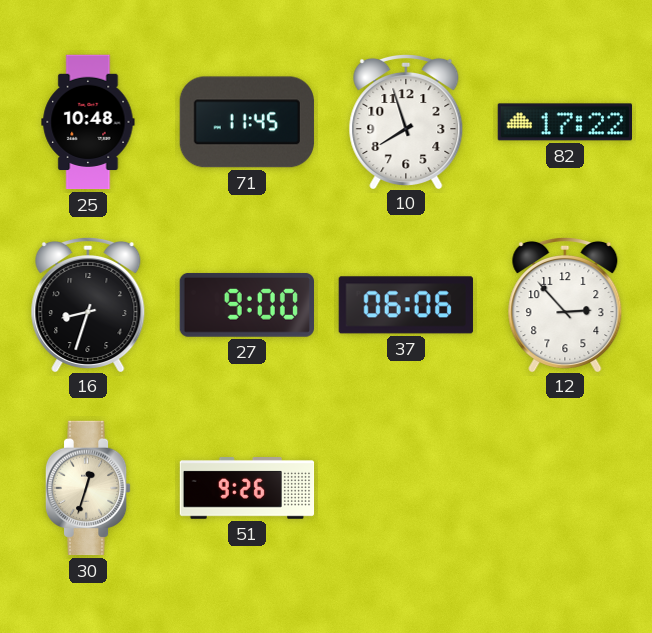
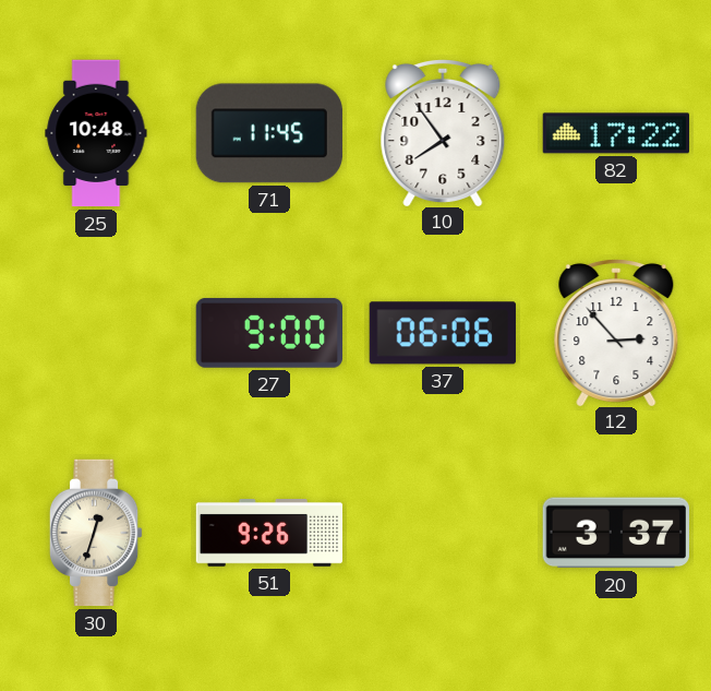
10: 7:57 -> 7:54 (443, 132)
16: 8:33 -> none (88, 304)
20: none -> 3:37 (615, 533)
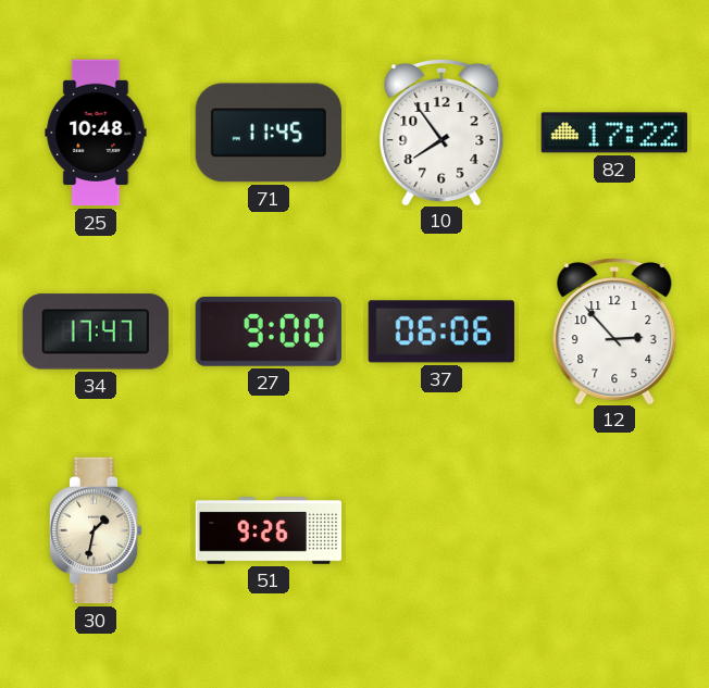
34: none -> 17:47 (96, 332)
30: 12:33 -> 1:32 (96, 530)
20: 3:37 -> none (615, 533)
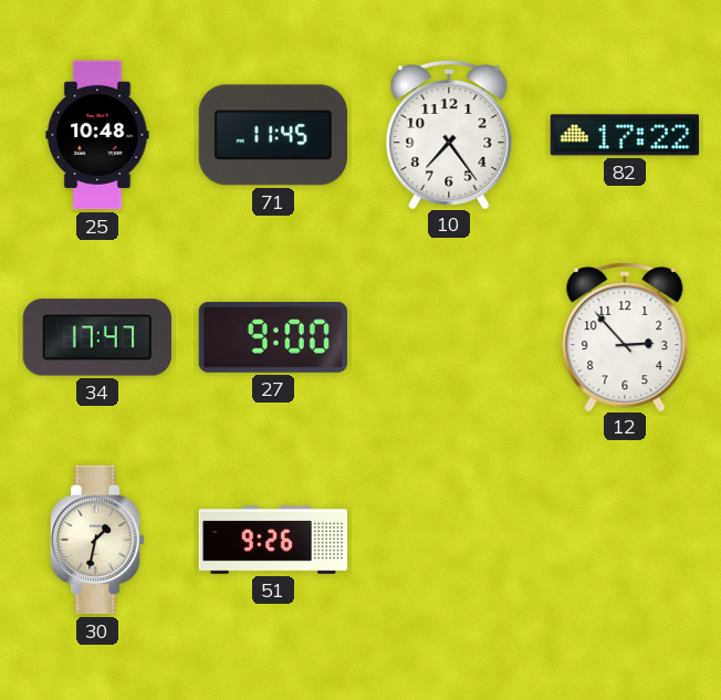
10: 7:54 -> 7:24 (449, 134)
37: 06:06 -> none (441, 332)
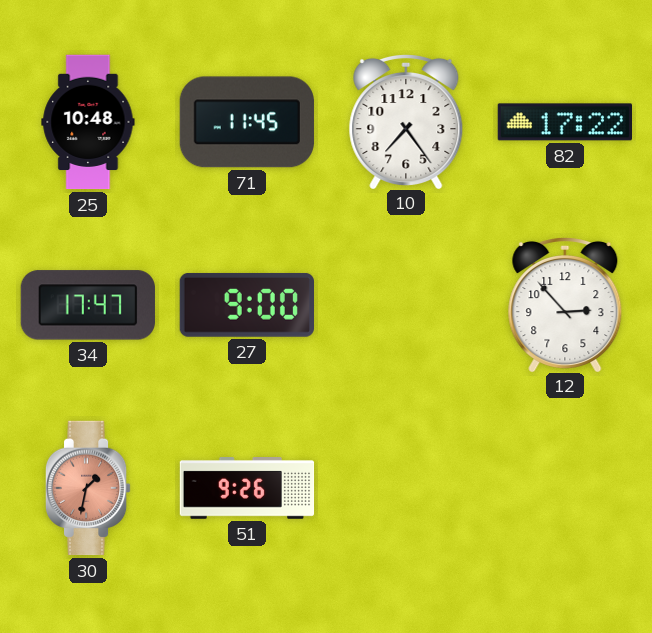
30 dial: cream -> salmon (88, 488)
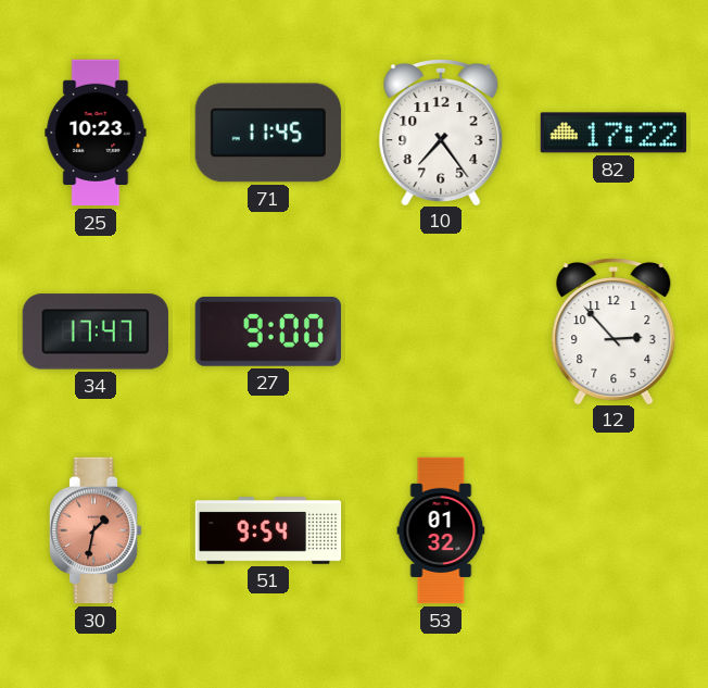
25: 10:48 -> 10:23 (96, 133)
51: 9:26 -> 9:54 (268, 531)
53: none -> 01:32 (441, 530)
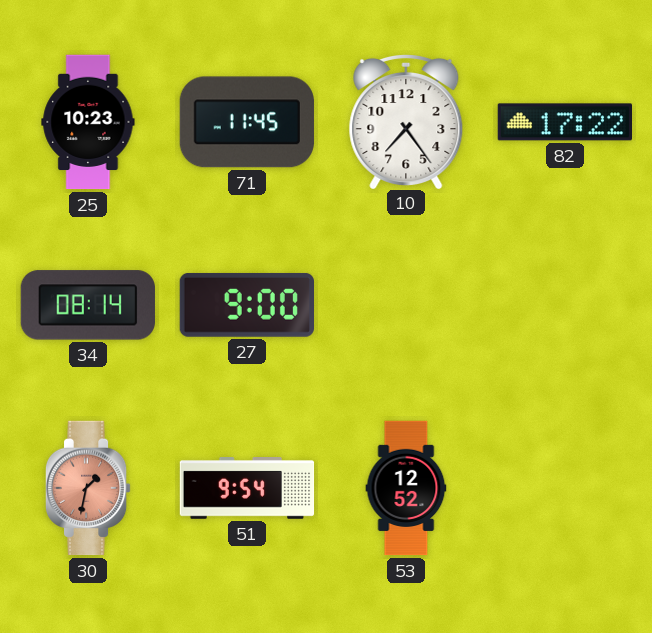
34: 17:47 -> 08:14 (88, 305)
12: 2:53 -> none (614, 330)
53: 01:32 -> 12:52 (406, 488)
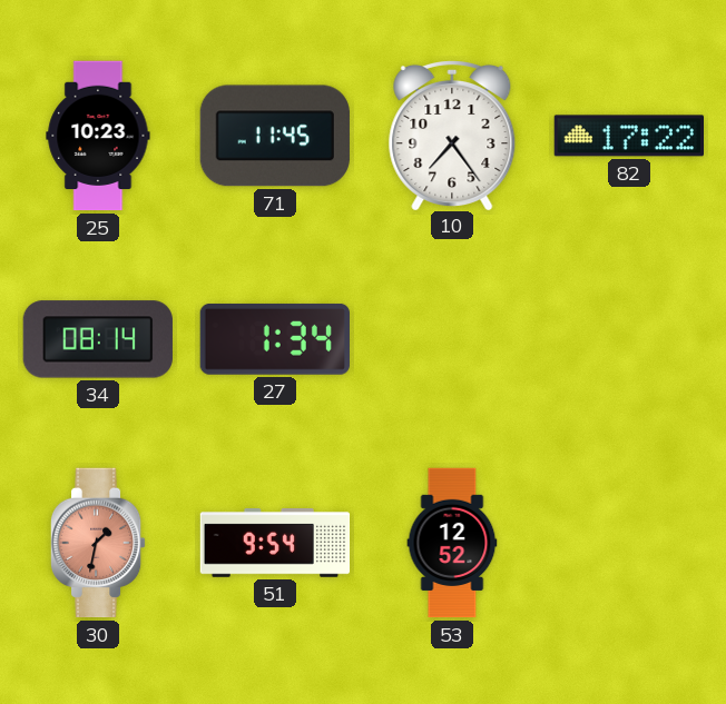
27: 9:00 -> 1:34 (274, 339)
